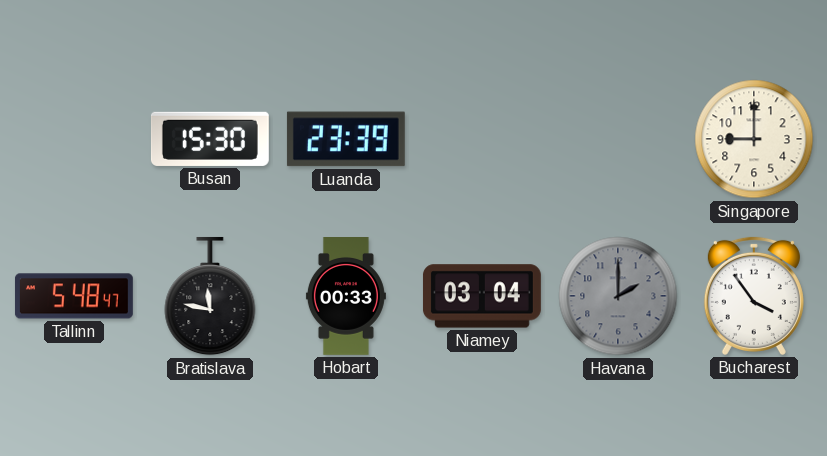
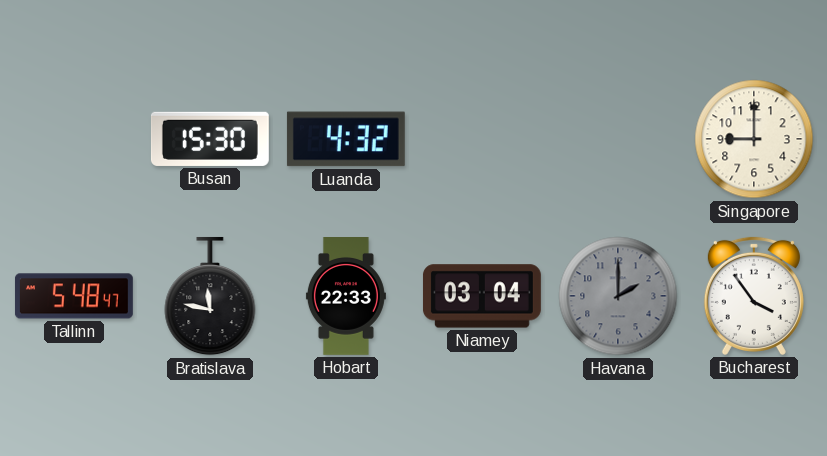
Luanda: 23:39 -> 4:32 (346, 139)
Hobart: 00:33 -> 22:33 (346, 297)
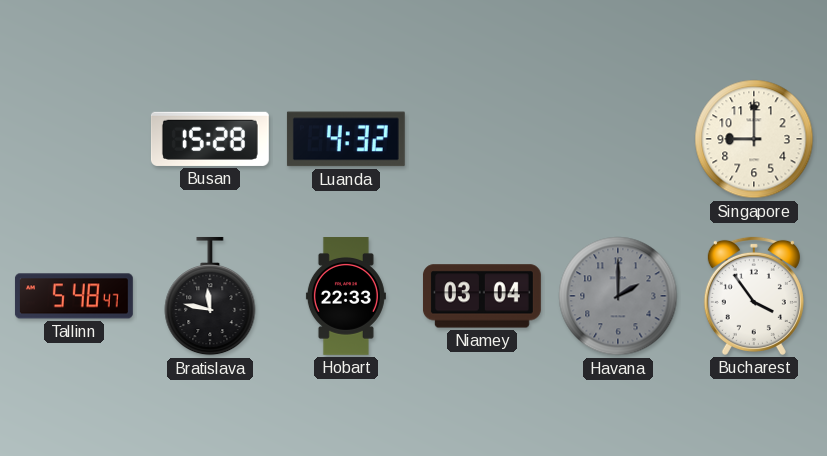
Busan: 15:30 -> 15:28 (210, 139)
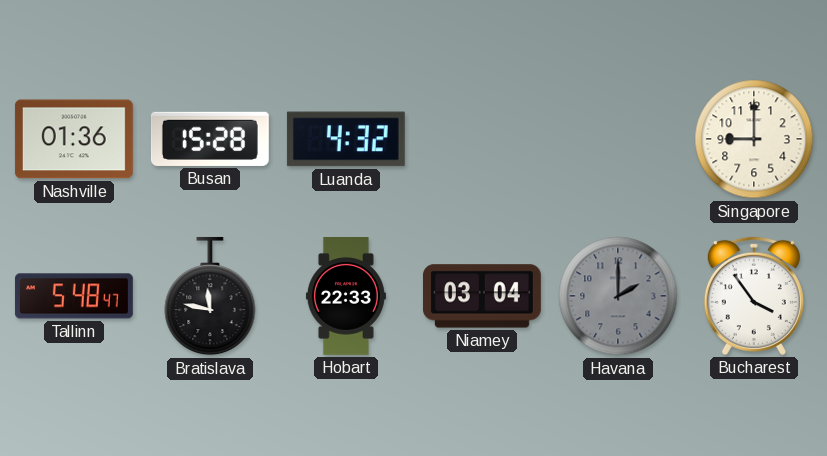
Nashville: none -> 01:36 (74, 139)
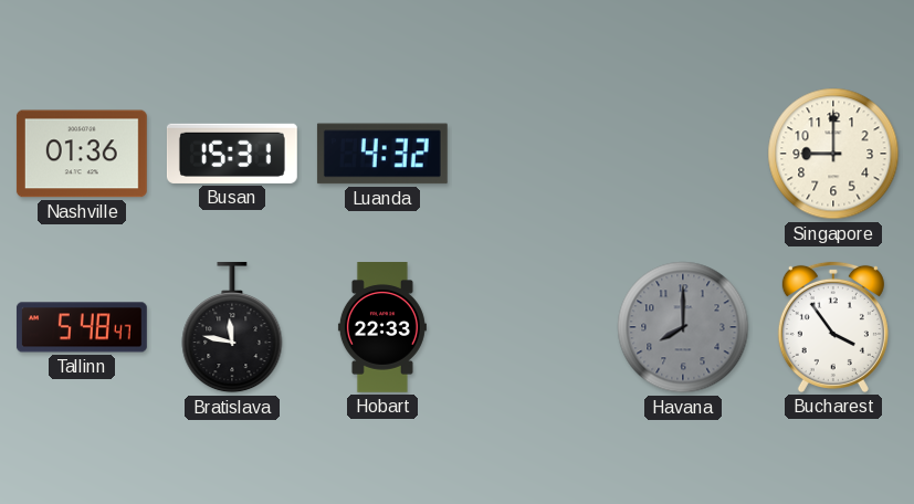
Busan: 15:28 -> 15:31 (232, 154)
Niamey: 03:04 -> none (482, 296)
Havana: 2:00 -> 8:00 (683, 327)
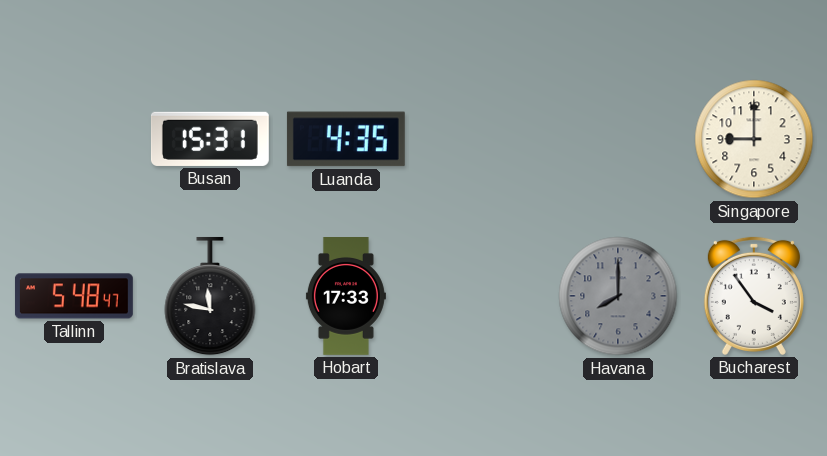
Nashville: 01:36 -> none (82, 154)
Luanda: 4:32 -> 4:35 (346, 139)
Hobart: 22:33 -> 17:33 (346, 297)
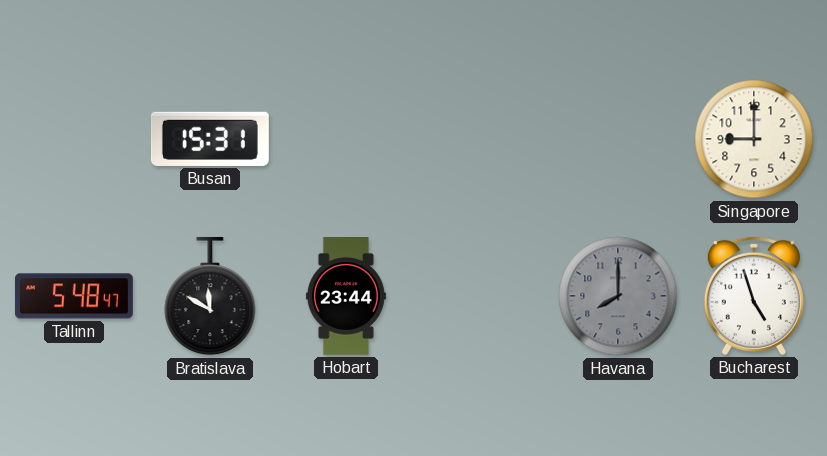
Luanda: 4:35 -> none (346, 139)
Bratislava: 11:47 -> 11:50 (210, 296)
Hobart: 17:33 -> 23:44 (346, 297)
Bucharest: 3:54 -> 4:57 (754, 296)
